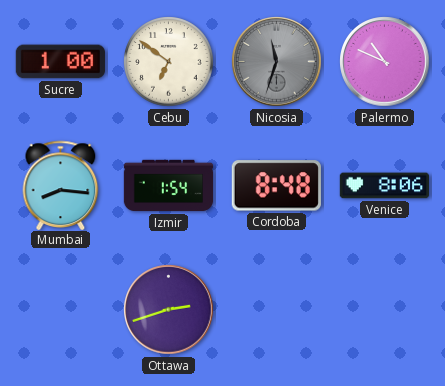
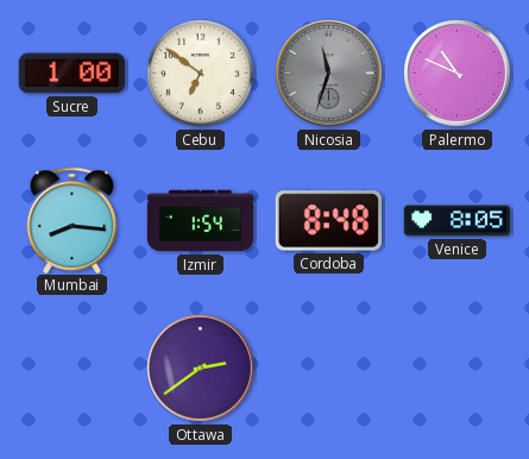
Venice: 8:06 -> 8:05 (456, 221)
Ottawa: 2:42 -> 2:39 (201, 369)
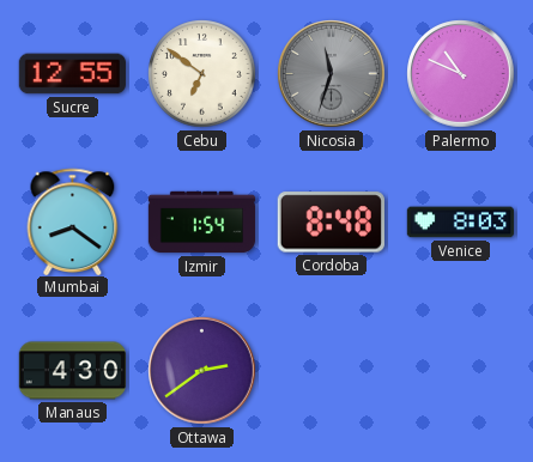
Sucre: 1:00 -> 12:55 (72, 74)
Mumbai: 8:16 -> 8:21 (73, 221)
Venice: 8:05 -> 8:03 (460, 223)
Manaus: none -> 4:30 (72, 371)
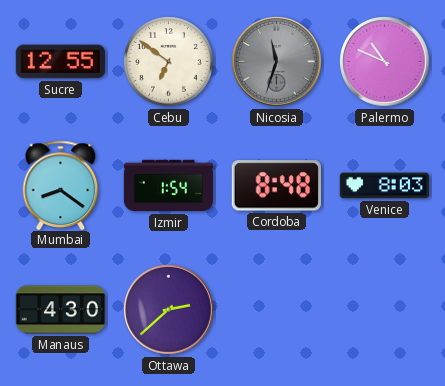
Ottawa: 2:39 -> 2:38 (169, 310)
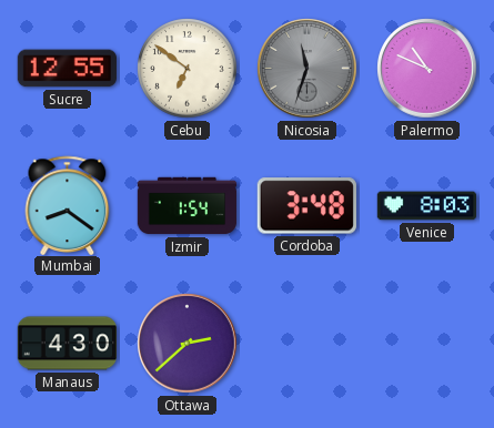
Cordoba: 8:48 -> 3:48 (306, 206)
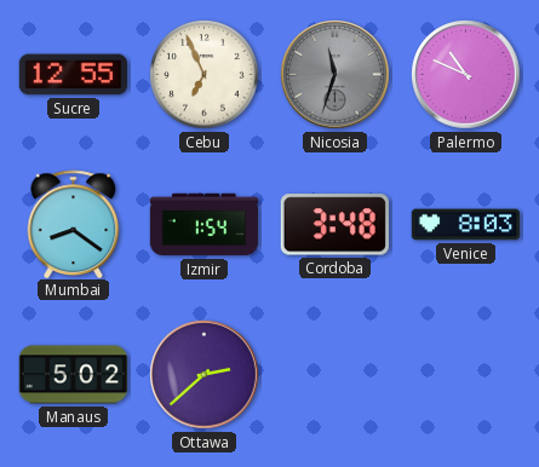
Cebu: 6:51 -> 6:56 (205, 75)
Manaus: 4:30 -> 5:02 (73, 375)
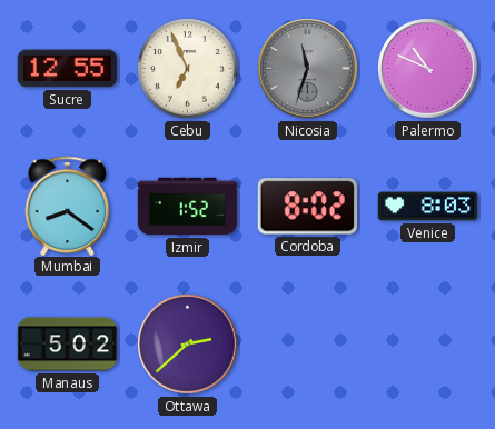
Izmir: 1:54 -> 1:52 (188, 207)
Cordoba: 3:48 -> 8:02 (307, 207)
